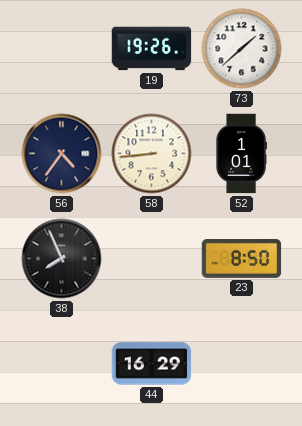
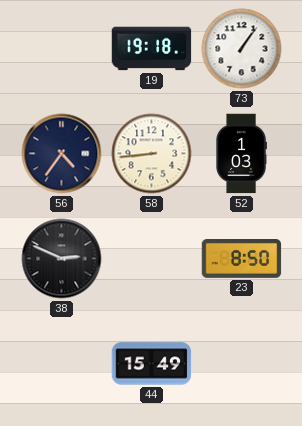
19: 19:26 -> 19:18 (152, 49)
73: 1:38 -> 1:06 (242, 49)
52: 1:01 -> 1:03 (241, 154)
38: 7:56 -> 2:49 (62, 259)
44: 16:29 -> 15:49 (152, 364)
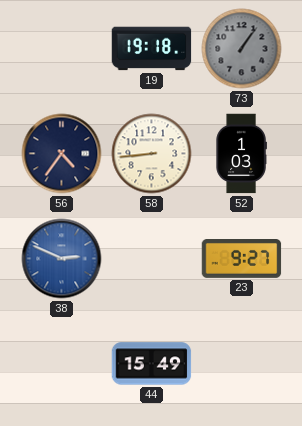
73 dial: white -> grey (242, 49)
38 dial: black -> blue (62, 259)
23: 8:50 -> 9:27 (242, 259)
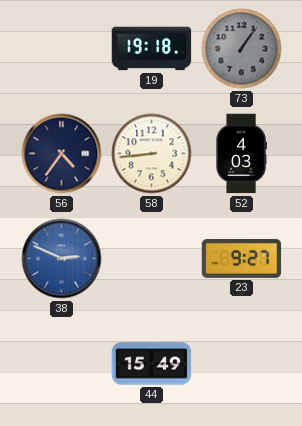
52: 1:03 -> 4:03 (241, 154)
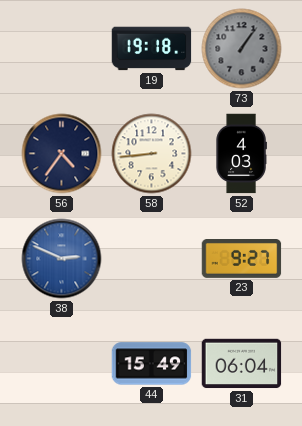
31: none -> 06:04 (242, 364)
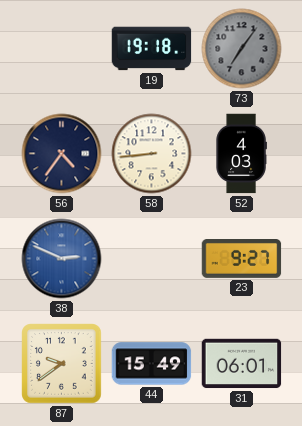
73: 1:06 -> 7:06 (242, 49)
87: none -> 9:39 (62, 364)
31: 06:04 -> 06:01 (242, 364)
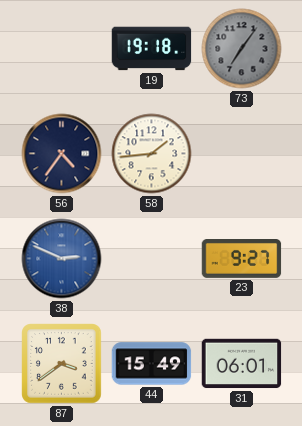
58: 8:44 -> 1:44 (152, 154)
52: 4:03 -> none (241, 154)
87: 9:39 -> 3:39 (62, 364)
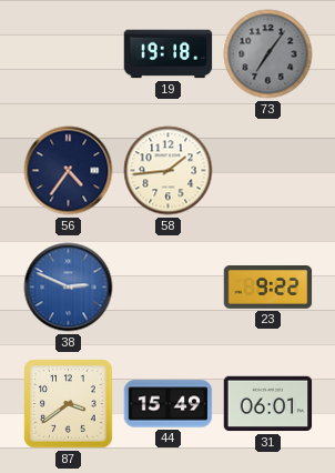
23: 9:27 -> 9:22 (268, 288)
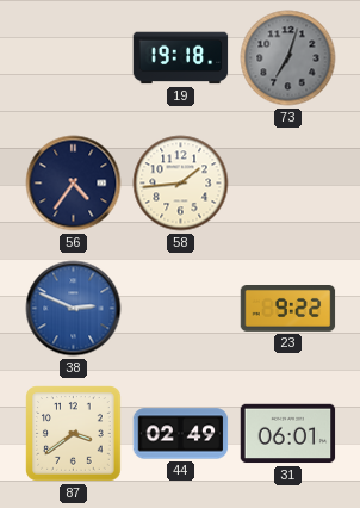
73: 7:06 -> 7:03 (288, 58)
44: 15:49 -> 02:49 (181, 434)
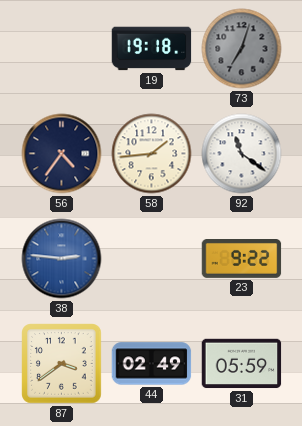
92: none -> 11:21 (242, 154)
38: 2:49 -> 2:46 (62, 259)
31: 06:01 -> 05:59 (242, 364)
